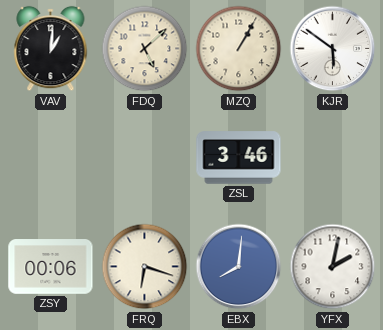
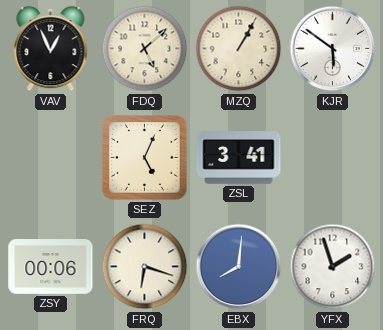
VAV: 1:01 -> 12:56 (51, 49)
SEZ: none -> 5:04 (145, 158)
ZSL: 3:46 -> 3:41 (239, 158)
YFX: 2:02 -> 1:57 (333, 267)
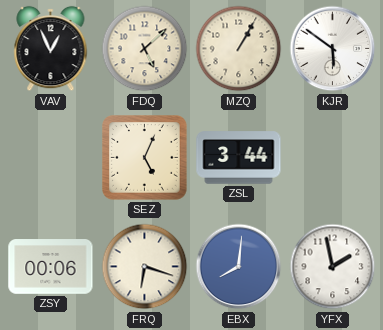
ZSL: 3:41 -> 3:44 (239, 158)
YFX: 1:57 -> 1:58 (333, 267)
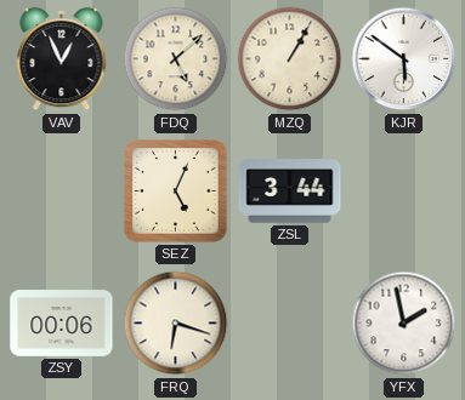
EBX: 8:01 -> none (239, 267)
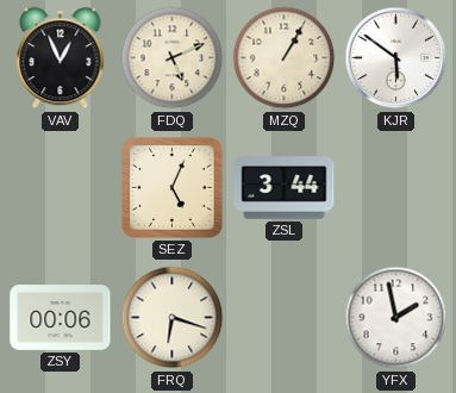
FDQ: 5:08 -> 5:11 (173, 58)
